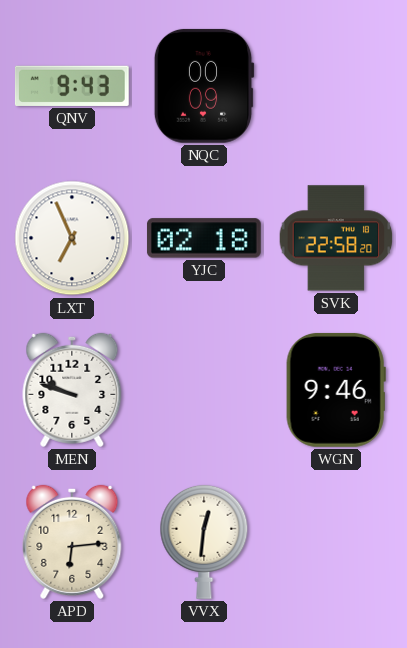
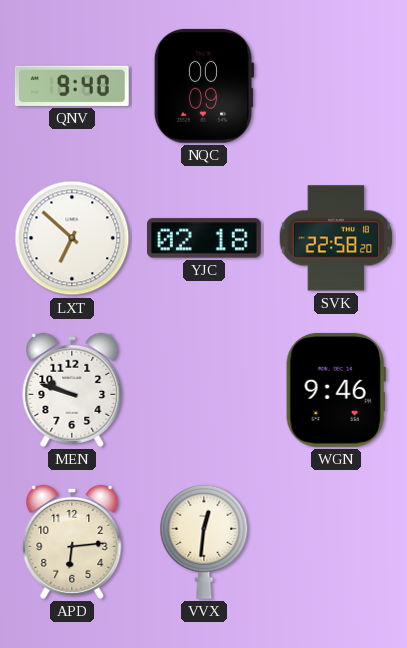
QNV: 9:43 -> 9:40 (72, 86)
LXT: 6:56 -> 6:52 (72, 238)
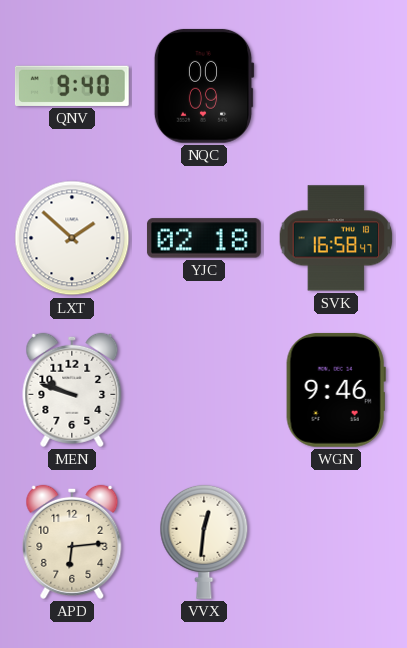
LXT: 6:52 -> 1:52 (72, 238)
SVK: 22:58 -> 16:58 (336, 238)
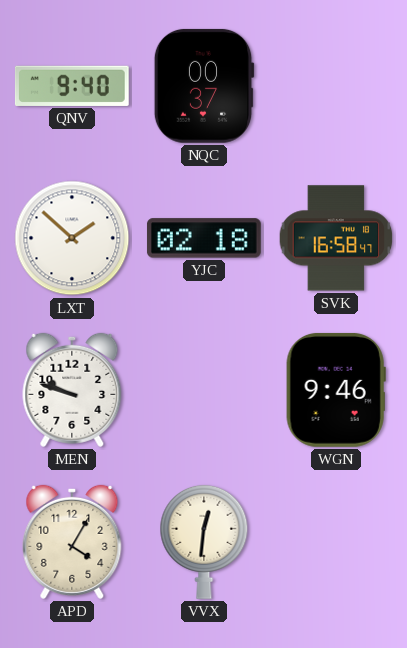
NQC: 00:09 -> 00:37 (204, 86)
APD: 6:14 -> 4:05 (72, 542)
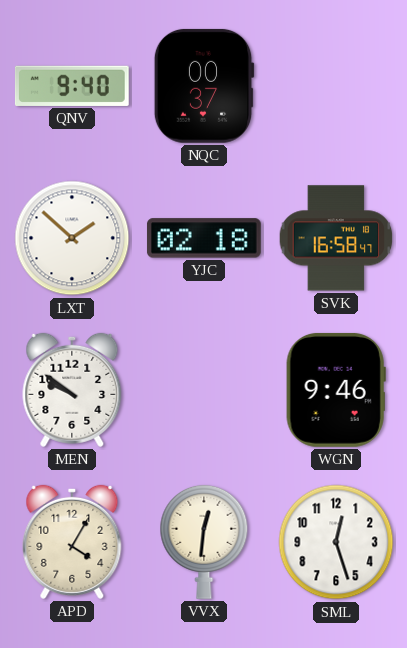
MEN: 9:48 -> 9:51 (72, 390)
SML: none -> 12:27 (336, 542)
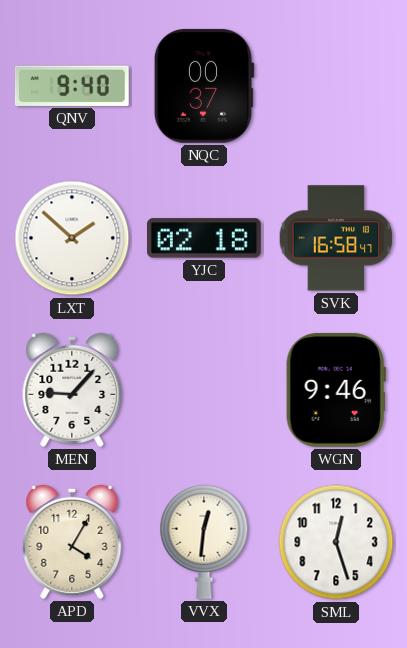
MEN: 9:51 -> 9:07 (72, 390)
